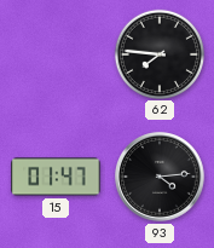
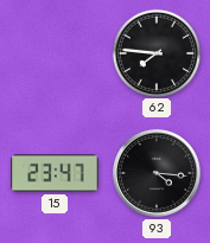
15: 01:47 -> 23:47 (55, 173)
93: 4:14 -> 4:16 (158, 174)
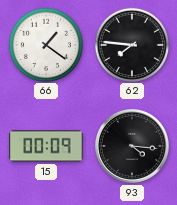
66: none -> 1:21 (45, 44)
15: 23:47 -> 00:09 (46, 146)
